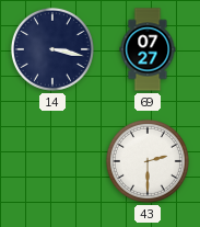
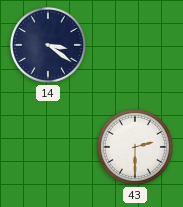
14: 3:17 -> 3:21 (48, 45)
69: 07:27 -> none (148, 49)
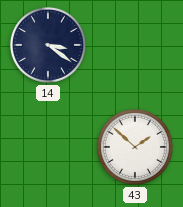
43: 2:30 -> 1:52 (135, 147)
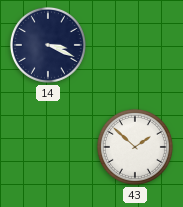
14: 3:21 -> 3:19 (48, 45)
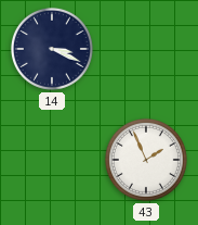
43: 1:52 -> 1:56 (146, 160)
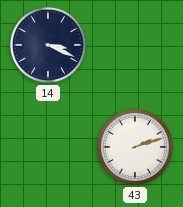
43: 1:56 -> 2:12 (135, 147)
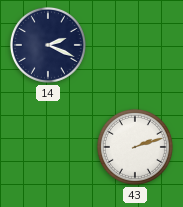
14: 3:19 -> 2:19 (48, 45)
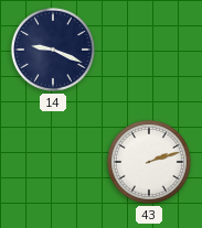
14: 2:19 -> 9:19 (53, 50)
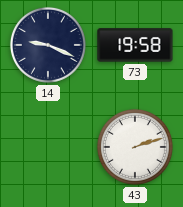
73: none -> 19:58 (135, 45)
